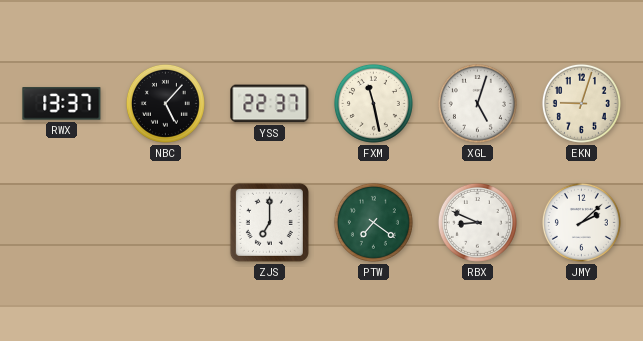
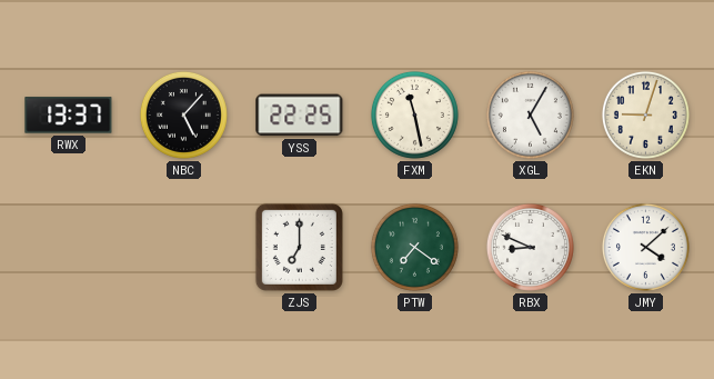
YSS: 22:37 -> 22:25 (300, 116)
XGL: 5:03 -> 5:05 (530, 114)
JMY: 2:08 -> 4:08 (645, 247)
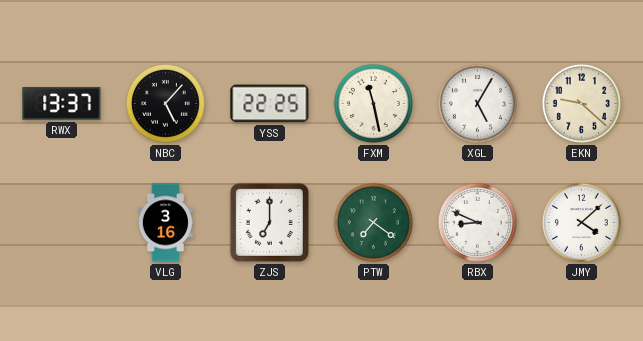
EKN: 9:03 -> 9:22 (581, 103)
VLG: none -> 3:16 (166, 223)
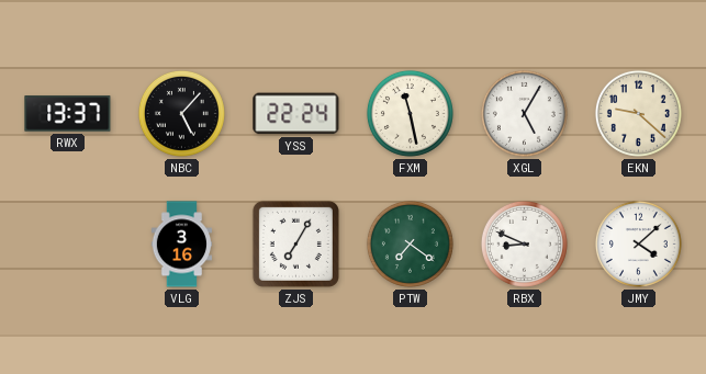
YSS: 22:25 -> 22:24 (296, 114)
ZJS: 7:00 -> 7:05 (295, 243)
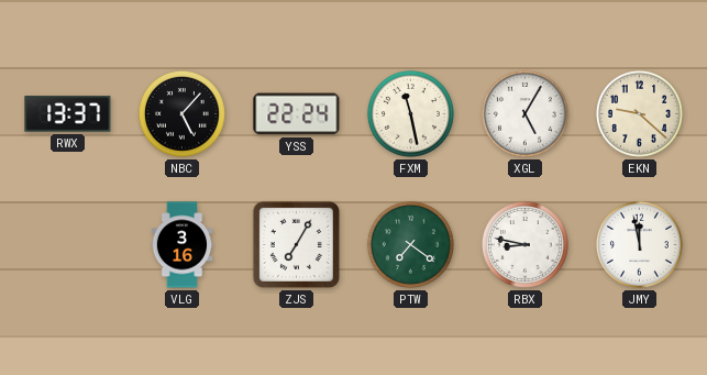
RBX: 8:49 -> 8:47 (524, 244)
JMY: 4:08 -> 11:58 (639, 244)
